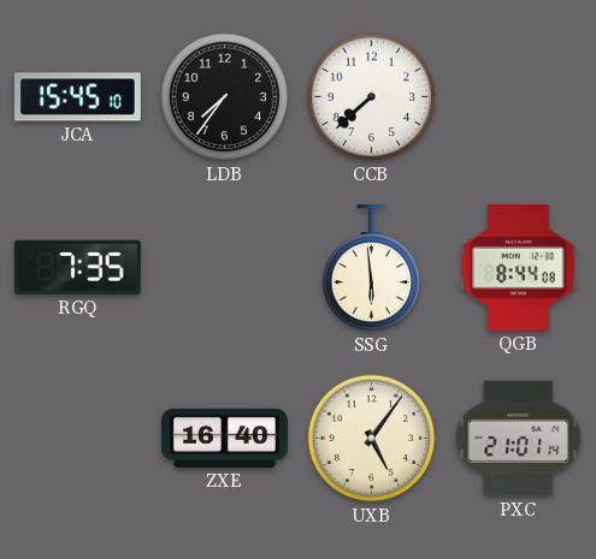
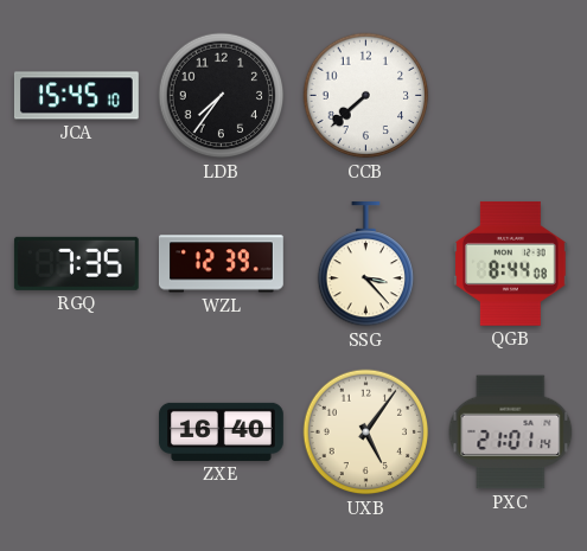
WZL: none -> 12:39 (222, 264)
SSG: 5:59 -> 3:23 (366, 264)
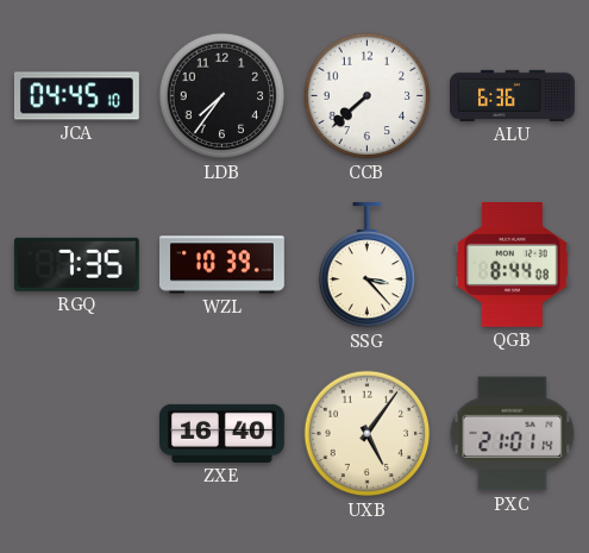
JCA: 15:45 -> 04:45 (77, 96)
ALU: none -> 6:36 (513, 95)
WZL: 12:39 -> 10:39 (223, 265)
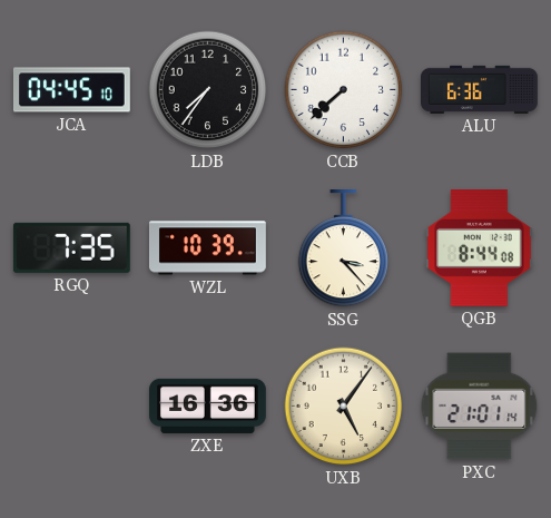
ZXE: 16:40 -> 16:36 (208, 405)
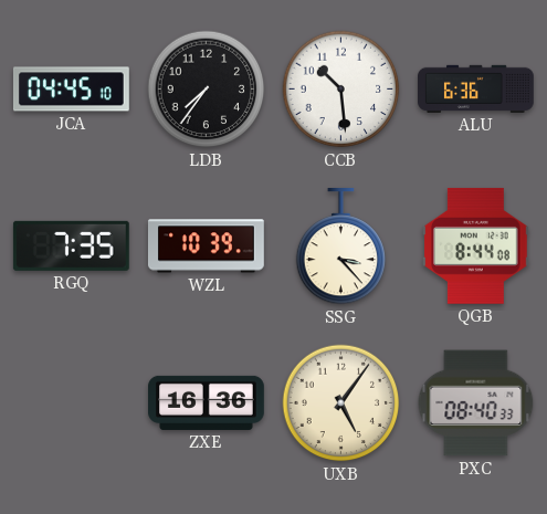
CCB: 7:38 -> 10:29 (341, 90)
PXC: 21:01 -> 08:40 (476, 403)
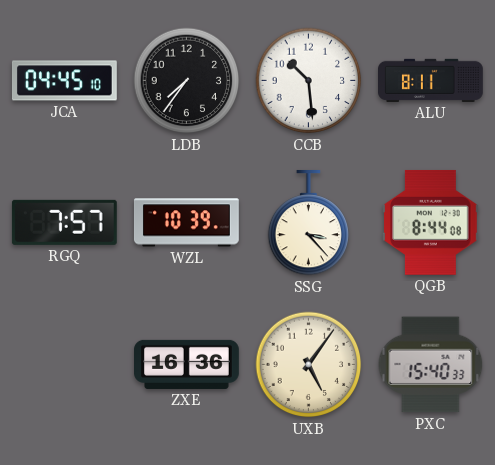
ALU: 6:36 -> 8:11 (431, 80)
RGQ: 7:35 -> 7:57 (64, 222)
PXC: 08:40 -> 15:40 (431, 365)
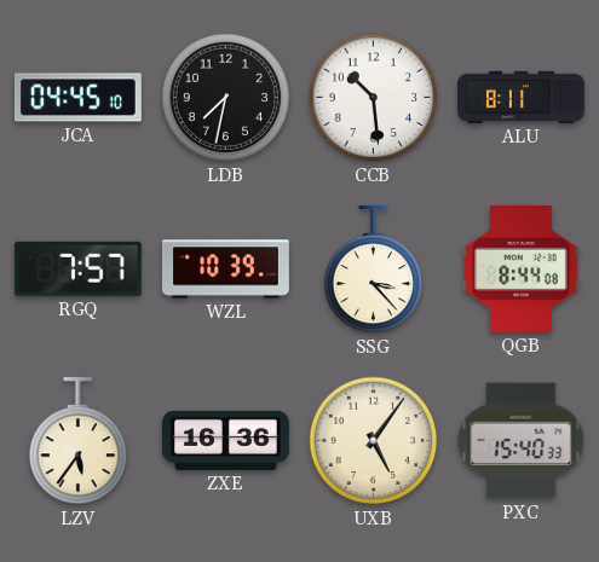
LDB: 7:36 -> 7:32 (226, 98)
LZV: none -> 5:36 (79, 441)
